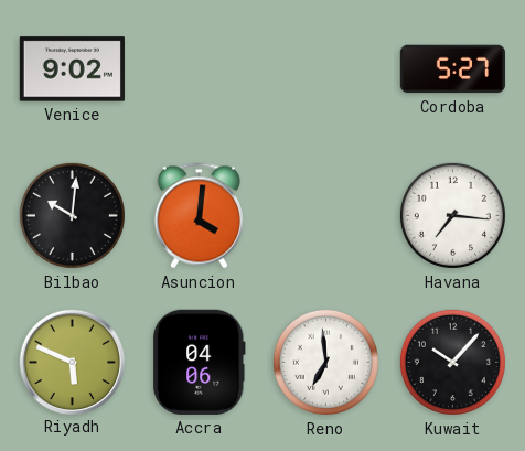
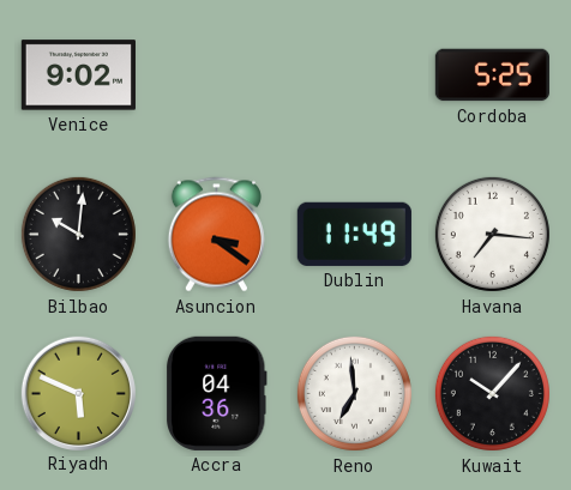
Cordoba: 5:27 -> 5:25 (492, 75)
Asuncion: 4:01 -> 3:21 (216, 235)
Dublin: none -> 11:49 (354, 234)
Accra: 04:06 -> 04:36 (216, 393)
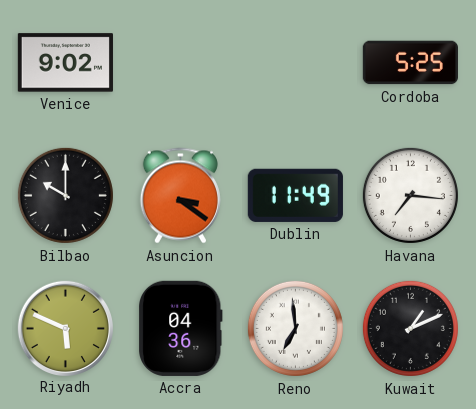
Bilbao: 10:01 -> 10:00 (65, 195)
Kuwait: 10:07 -> 1:11 (410, 328)
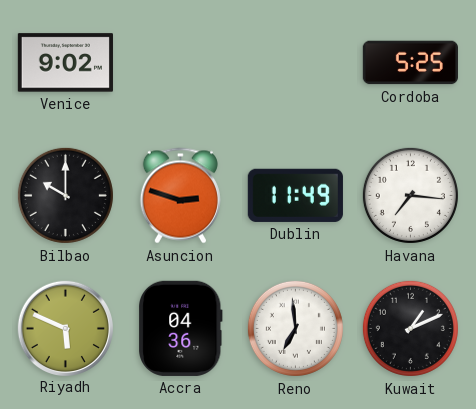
Asuncion: 3:21 -> 2:48 (180, 196)
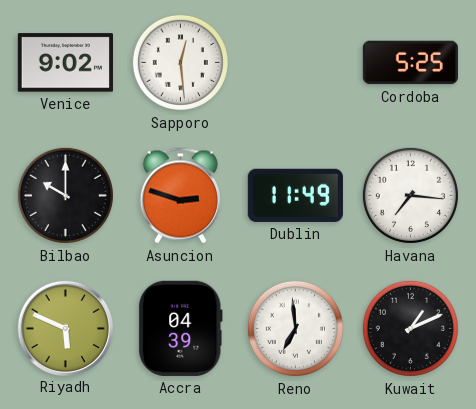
Sapporo: none -> 12:29 (180, 62)
Accra: 04:36 -> 04:39 (180, 328)
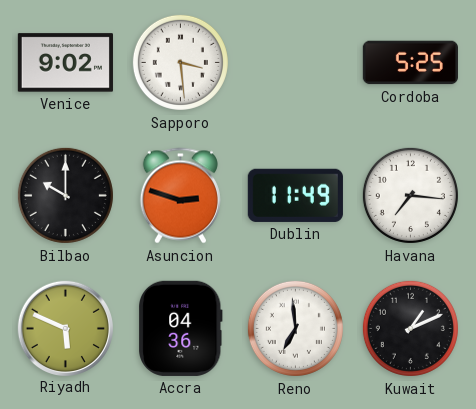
Sapporo: 12:29 -> 3:29 (180, 62)
Accra: 04:39 -> 04:36 (180, 328)
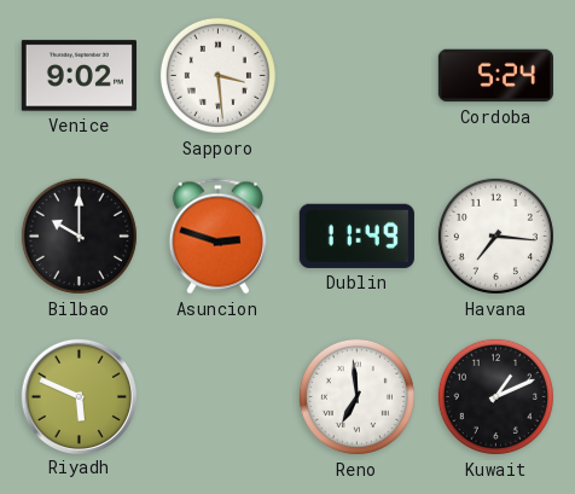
Cordoba: 5:25 -> 5:24 (495, 76)
Accra: 04:36 -> none (180, 328)
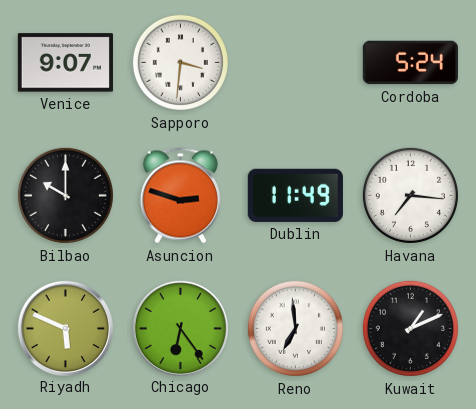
Venice: 9:02 -> 9:07 (65, 63)
Sapporo: 3:29 -> 3:31 (180, 62)
Chicago: none -> 6:24 (180, 328)
